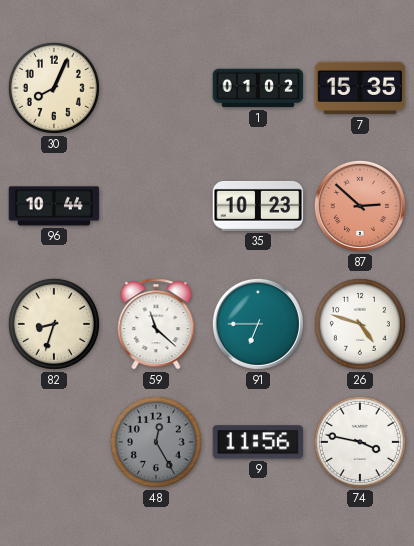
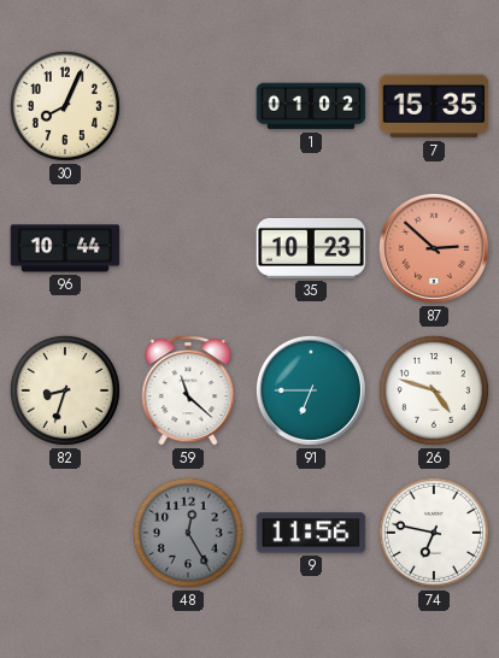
74: 3:47 -> 6:47 (434, 533)
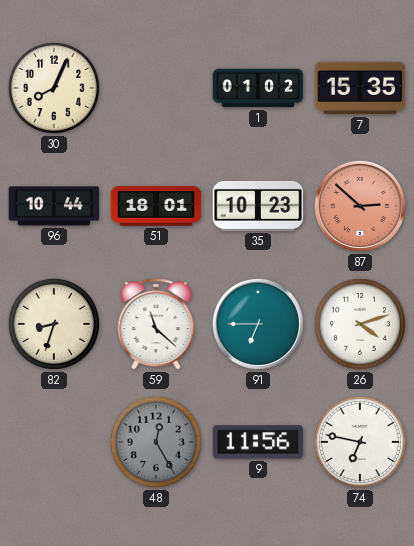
51: none -> 18:01 (156, 206)
26: 4:48 -> 4:12 (360, 324)
